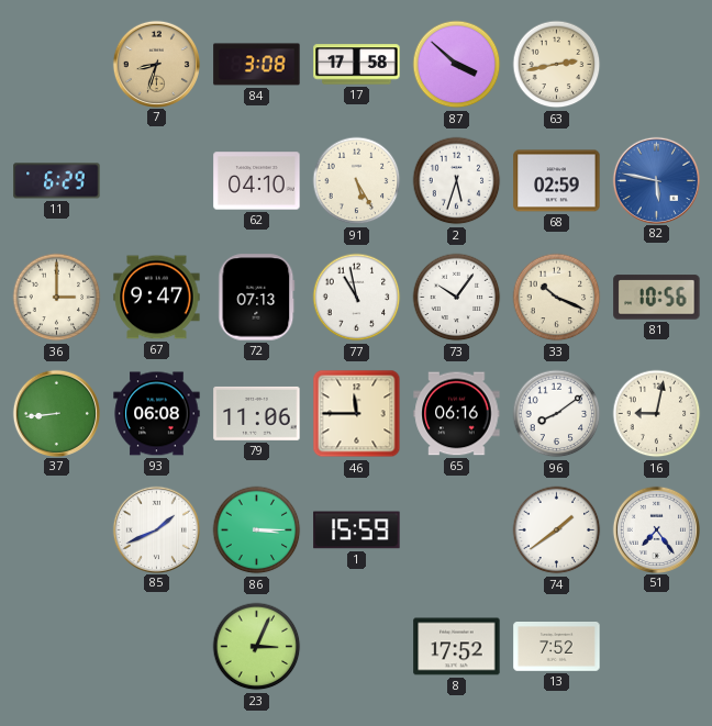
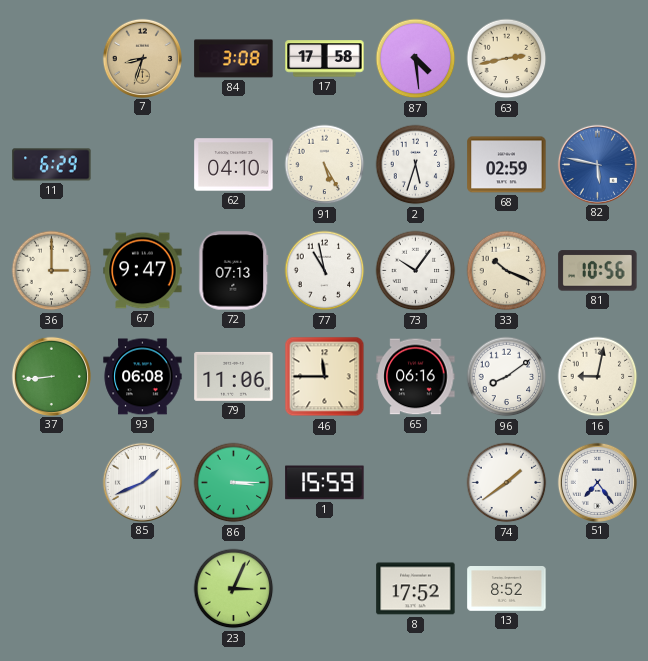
87: 3:52 -> 4:29 (416, 59)
13: 7:52 -> 8:52 (507, 589)
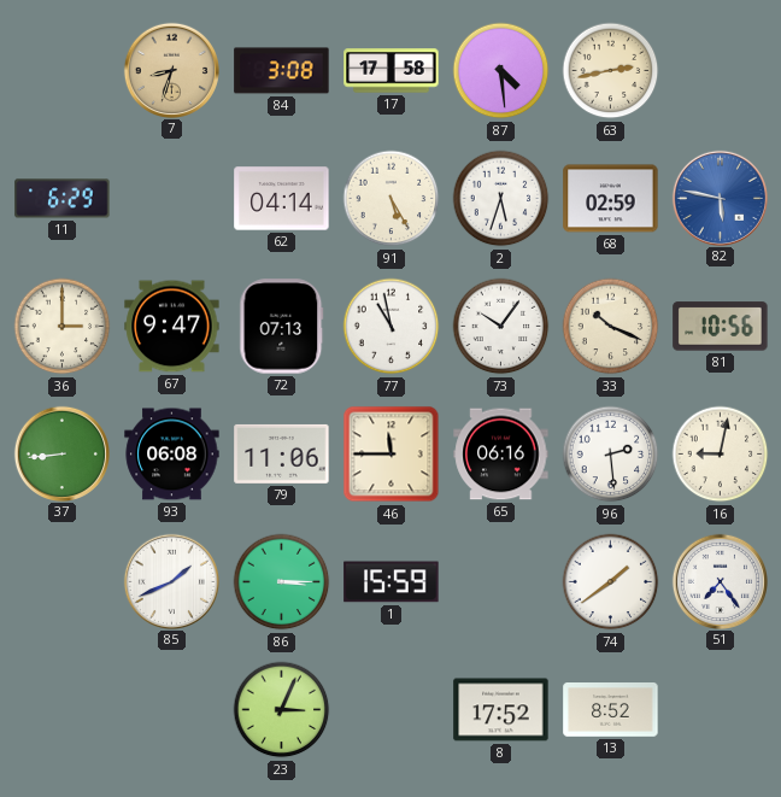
62: 04:10 -> 04:14 (282, 199)
96: 8:09 -> 2:29 (611, 455)
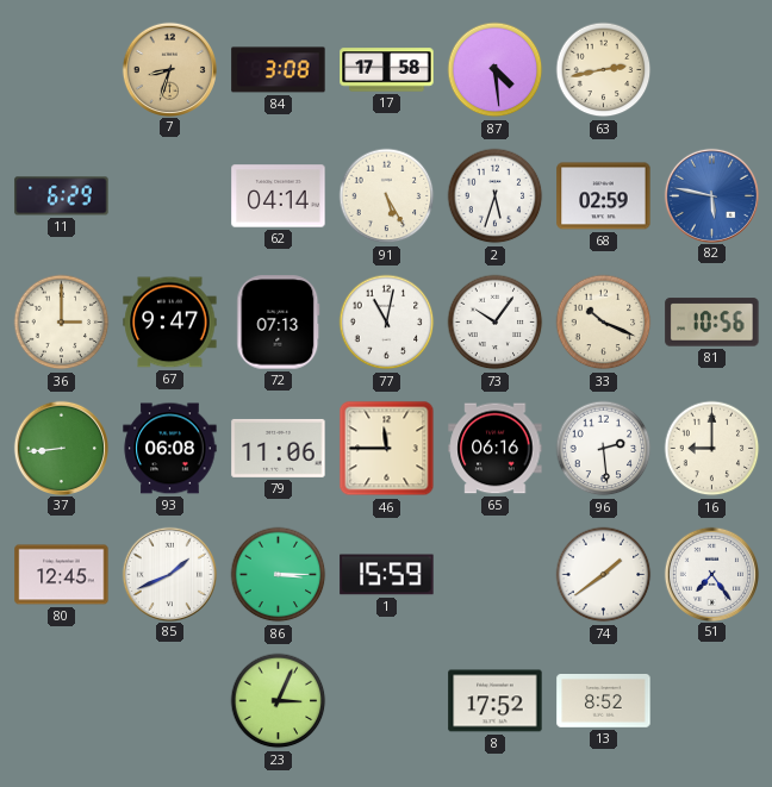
77: 10:58 -> 11:02 (387, 323)
16: 9:02 -> 9:00 (712, 449)
80: none -> 12:45 (62, 575)
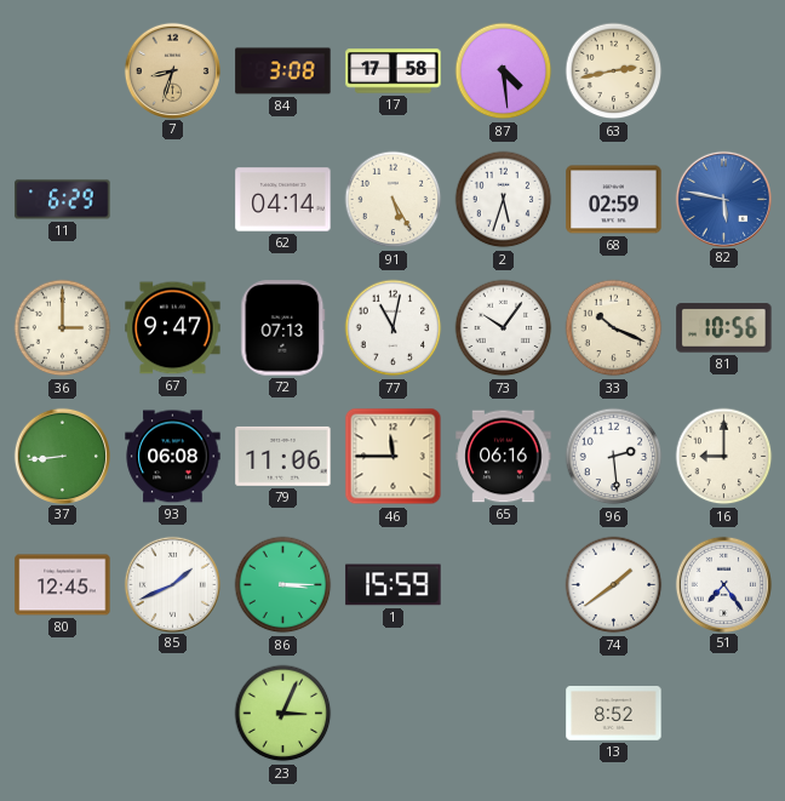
8: 17:52 -> none (496, 701)
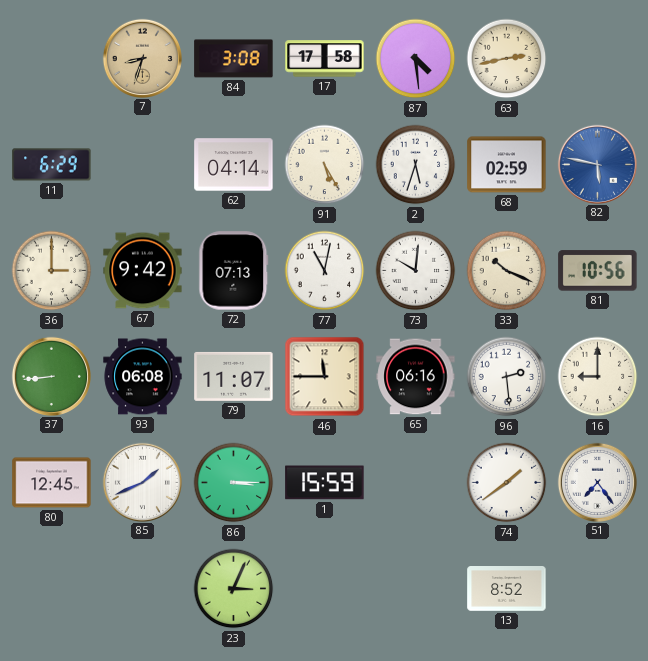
67: 9:47 -> 9:42 (143, 271)
73: 10:06 -> 10:01 (416, 271)
79: 11:06 -> 11:07 (234, 376)
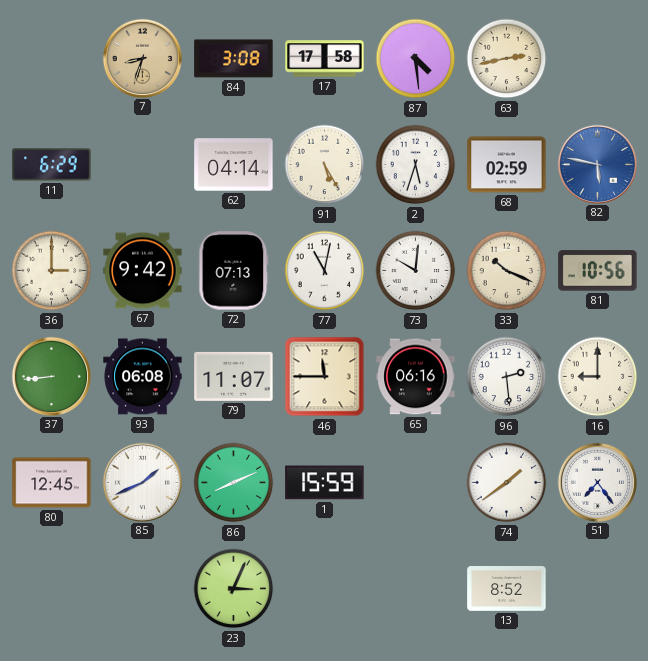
86: 3:15 -> 8:11 (234, 483)
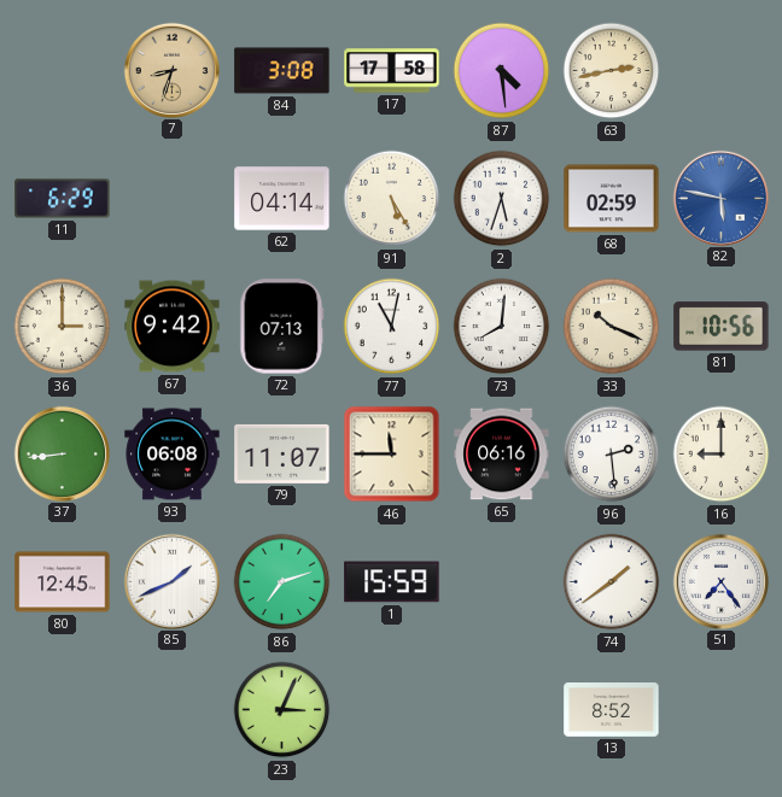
73: 10:01 -> 8:01 (502, 327)
86: 8:11 -> 7:12 (282, 582)
